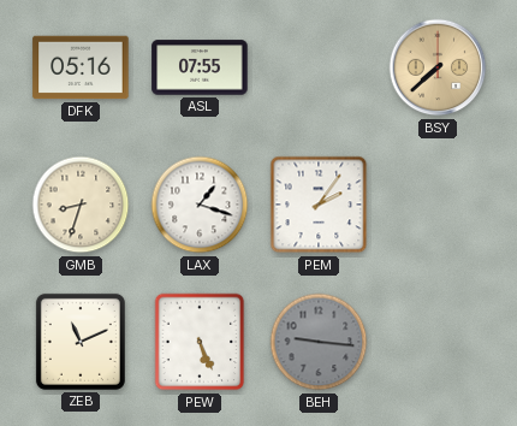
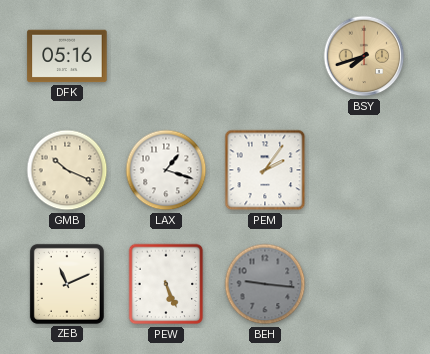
ASL: 07:55 -> none (200, 67)
BSY: 7:38 -> 7:42 (364, 56)
GMB: 8:33 -> 10:19 (67, 170)
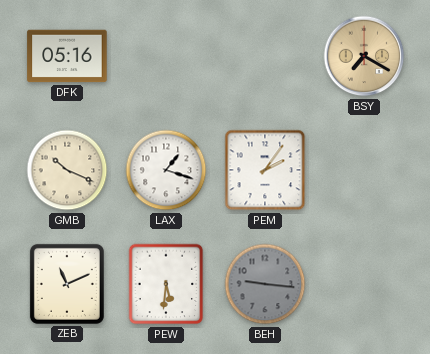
BSY: 7:42 -> 7:20 (364, 56)
PEW: 5:26 -> 5:31 (166, 284)
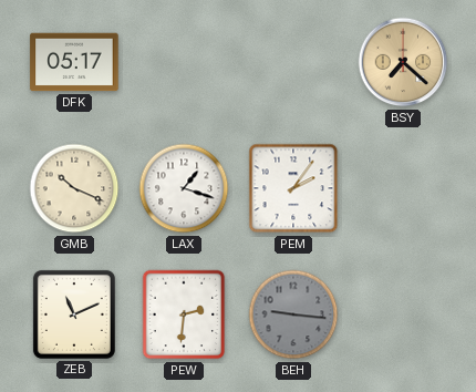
DFK: 05:16 -> 05:17 (74, 62)
BSY: 7:20 -> 7:22 (403, 62)
PEW: 5:31 -> 2:31 (184, 314)
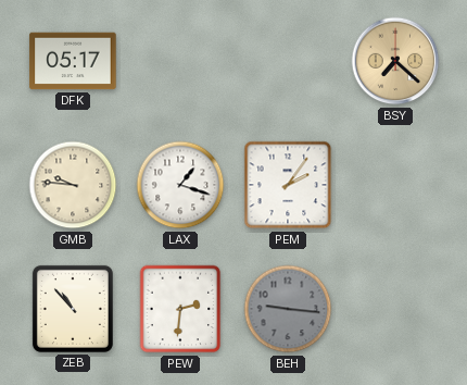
GMB: 10:19 -> 9:46 (73, 185)
ZEB: 11:11 -> 10:53 (73, 309)
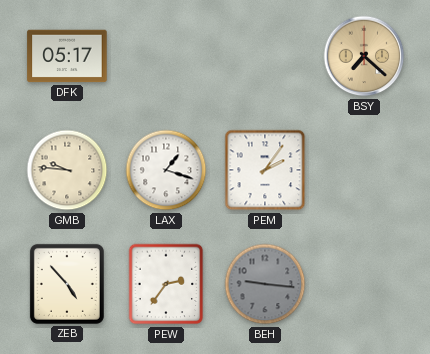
ZEB: 10:53 -> 4:53 (67, 284)
PEW: 2:31 -> 2:36 (166, 284)
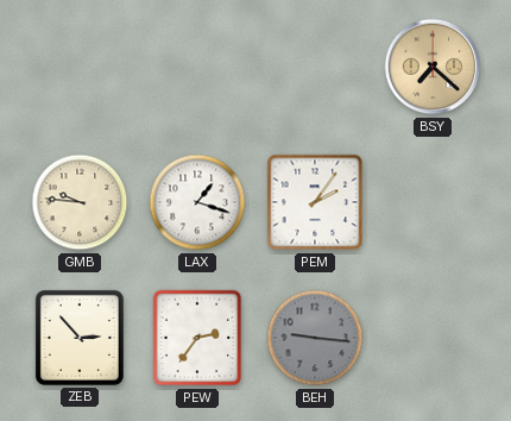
DFK: 05:17 -> none (67, 56)
ZEB: 4:53 -> 2:53 (80, 338)
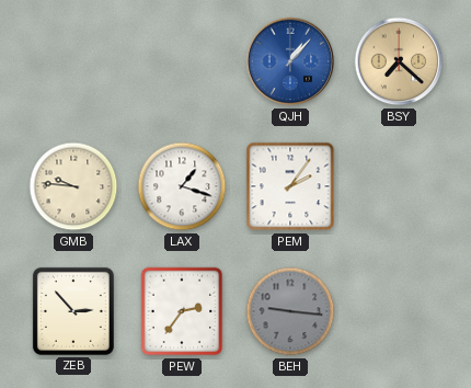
QJH: none -> 1:07 (290, 61)
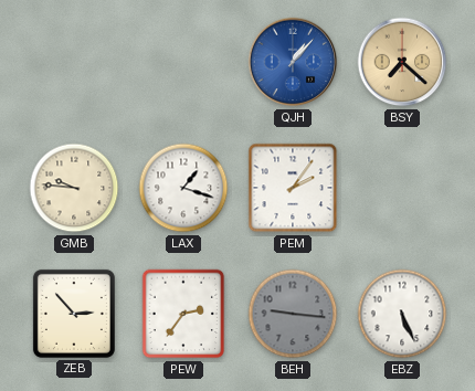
EBZ: none -> 5:26 (402, 314)
